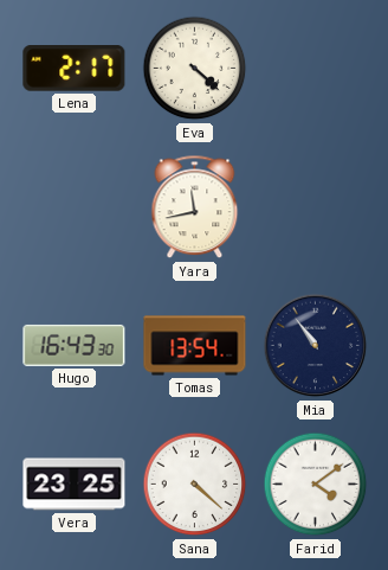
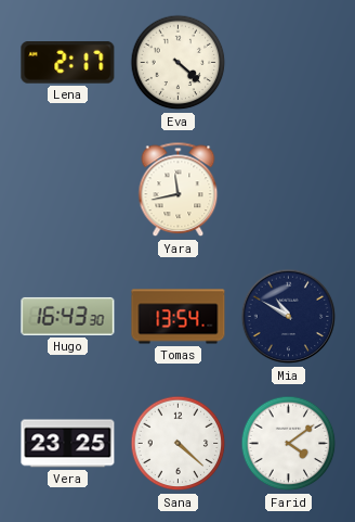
Mia: 10:54 -> 10:50 (289, 317)
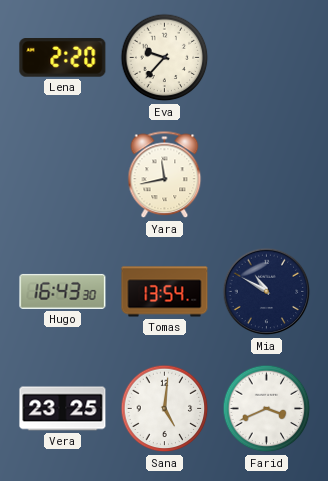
Lena: 2:17 -> 2:20 (63, 58)
Eva: 4:22 -> 9:37 (165, 58)
Sana: 4:22 -> 5:01 (165, 409)
Farid: 4:09 -> 3:41 (267, 409)
